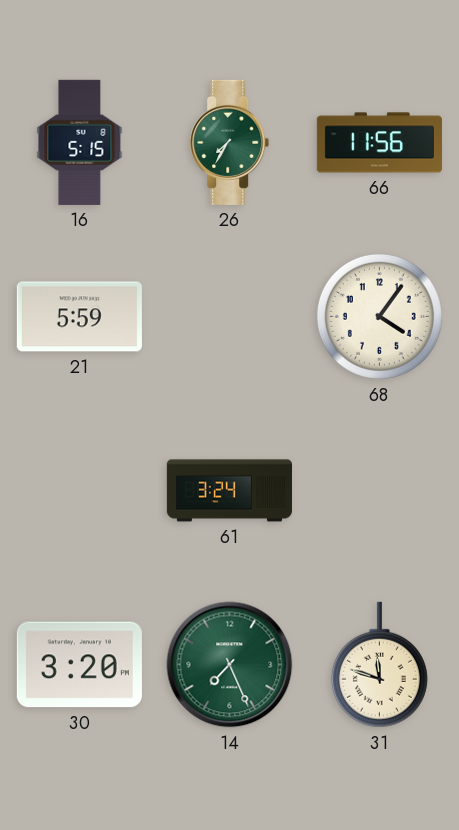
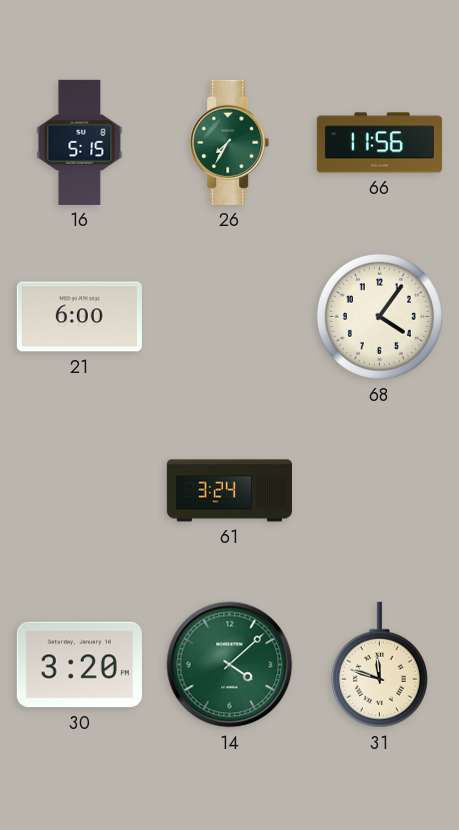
21: 5:59 -> 6:00 (79, 317)
14: 7:26 -> 4:08 (230, 665)
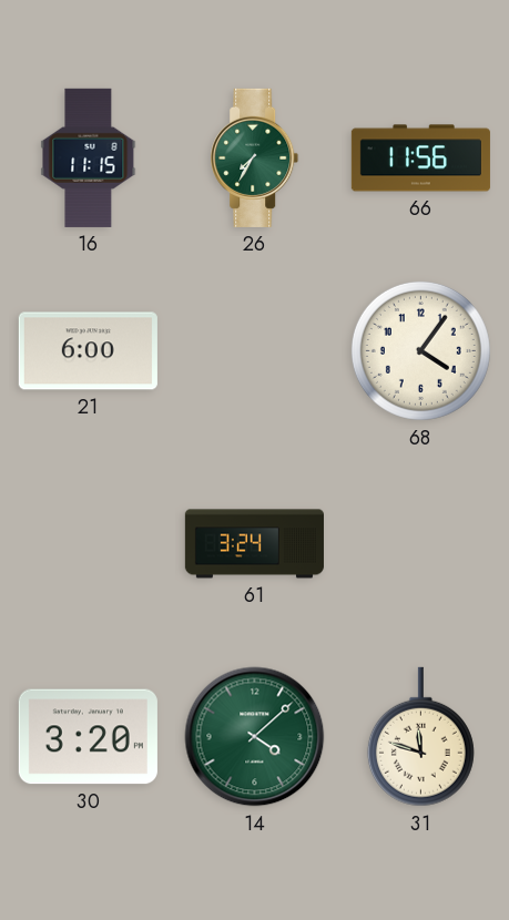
16: 5:15 -> 11:15 (89, 157)
